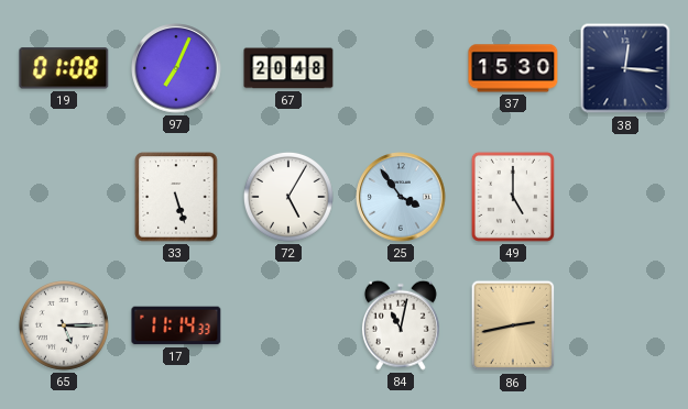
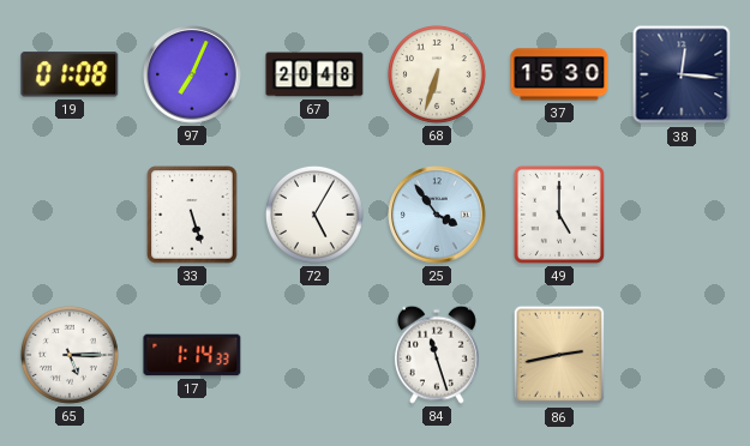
68: none -> 6:33 (437, 74)
17: 11:14 -> 1:14 (192, 355)
84: 11:02 -> 11:27 (437, 355)
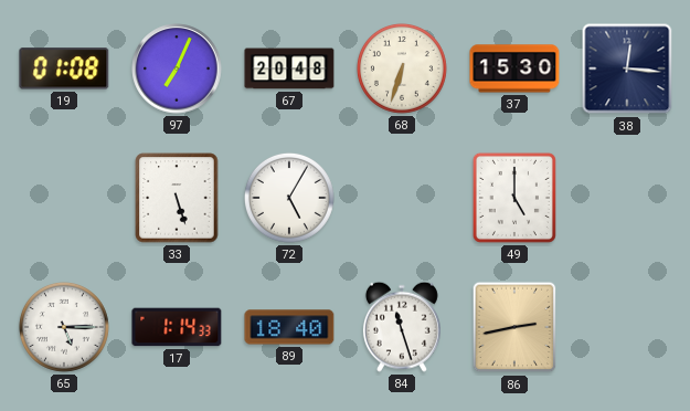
25: 3:54 -> none (437, 215)
89: none -> 18:40 (289, 327)
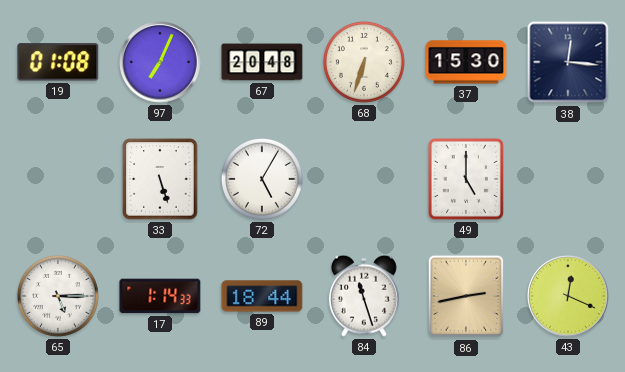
89: 18:40 -> 18:44 (262, 296)
43: none -> 12:19 (568, 296)
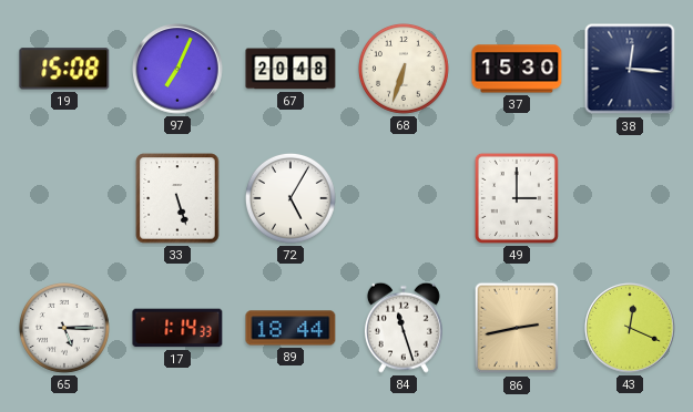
19: 01:08 -> 15:08 (64, 69)
49: 5:00 -> 3:00 (517, 198)
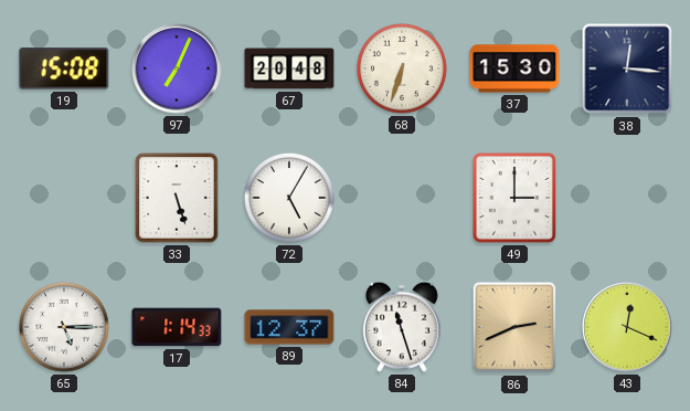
89: 18:44 -> 12:37 (289, 327)
86: 2:43 -> 2:41 (514, 327)
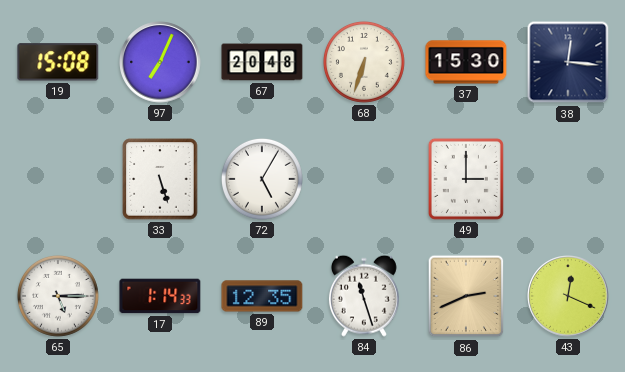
89: 12:37 -> 12:35 (262, 296)
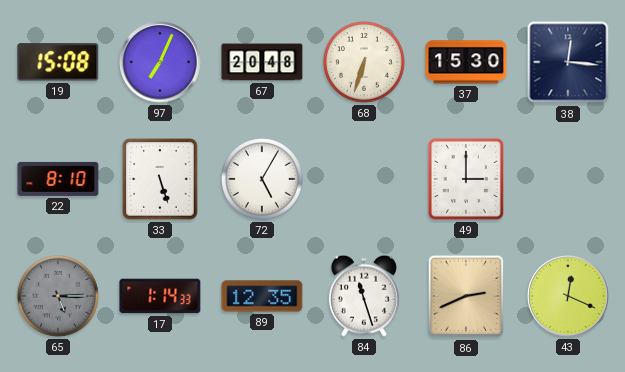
22: none -> 8:10 (58, 179)
65 dial: white -> grey (58, 296)
